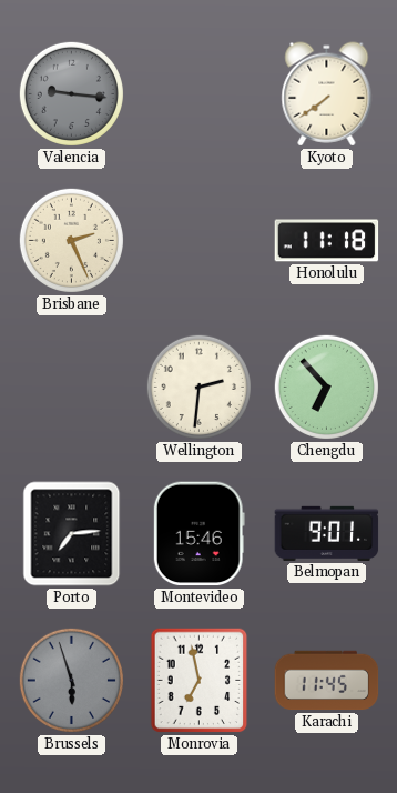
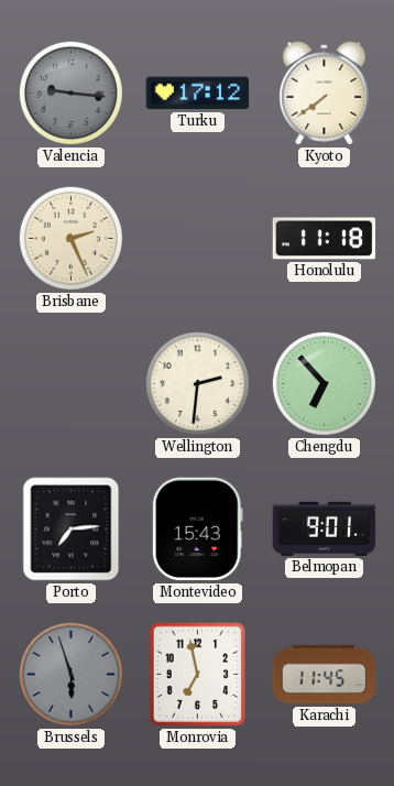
Turku: none -> 17:12 (198, 94)
Montevideo: 15:46 -> 15:43 (197, 530)
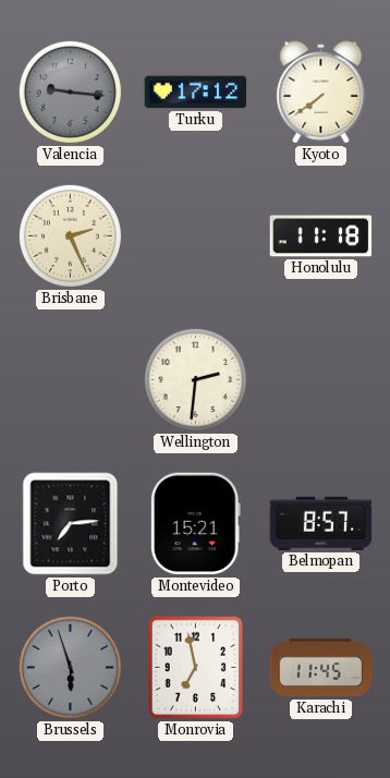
Chengdu: 6:53 -> none (324, 383)
Montevideo: 15:43 -> 15:21 (195, 524)
Belmopan: 9:01 -> 8:57 (321, 523)
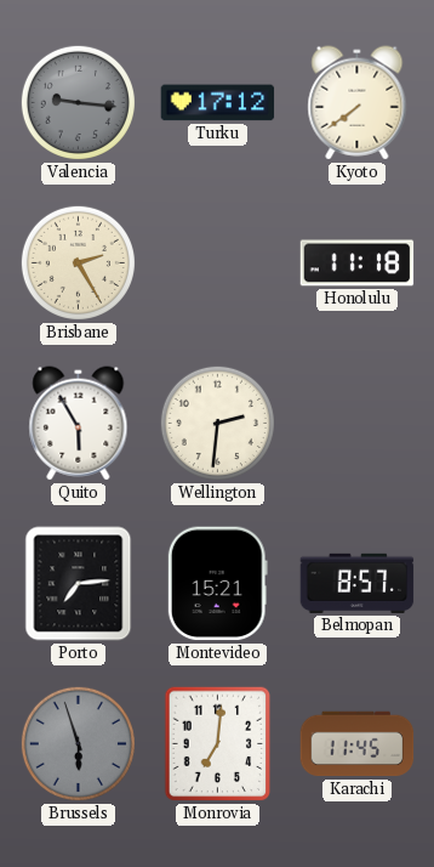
Brisbane: 2:26 -> 2:25 (78, 262)
Quito: none -> 5:55 (79, 424)
Monrovia: 6:58 -> 7:01 (218, 744)
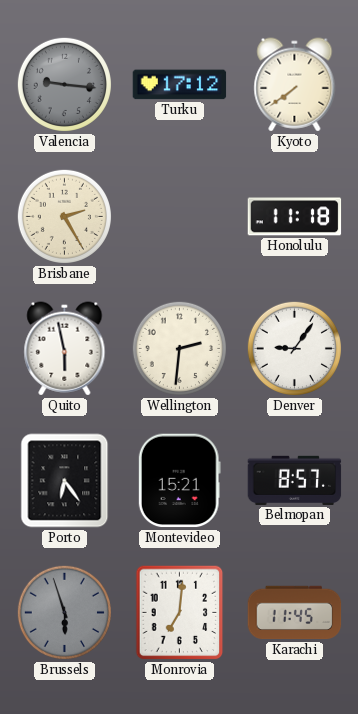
Quito: 5:55 -> 5:58 (65, 349)
Denver: none -> 9:06 (294, 348)
Porto: 7:14 -> 6:24 (65, 481)
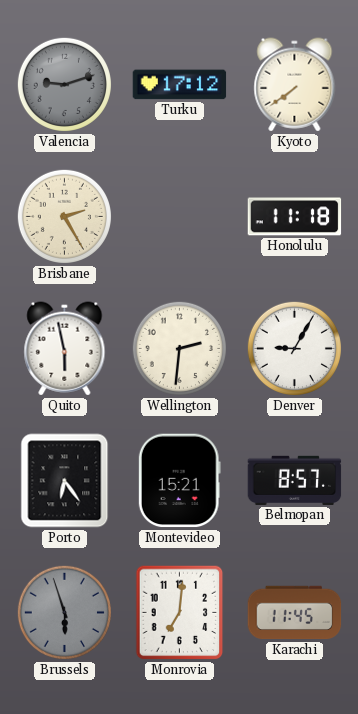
Valencia: 9:16 -> 9:12 (64, 84)
Denver: 9:06 -> 9:05 (294, 348)
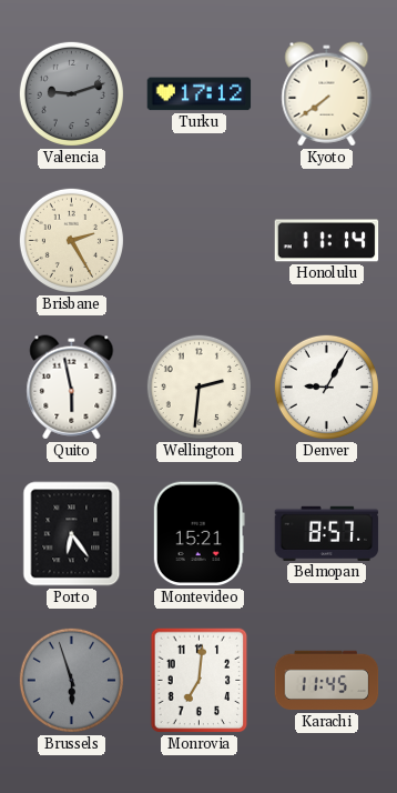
Honolulu: 11:18 -> 11:14 (327, 241)
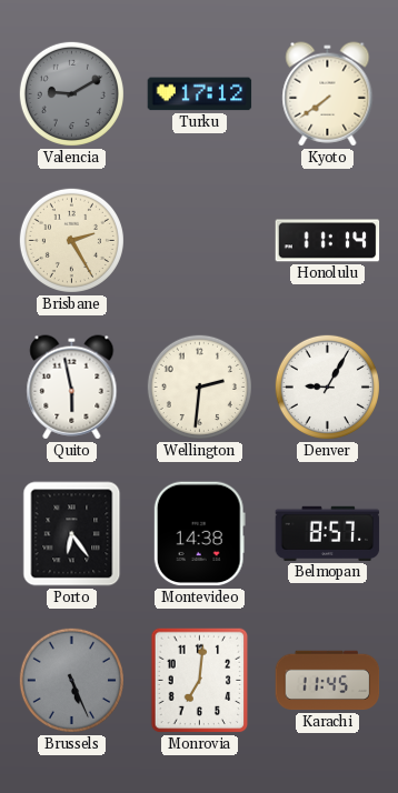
Valencia: 9:12 -> 9:10 (71, 93)
Montevideo: 15:21 -> 14:38 (199, 534)
Brussels: 5:57 -> 5:26 (71, 680)
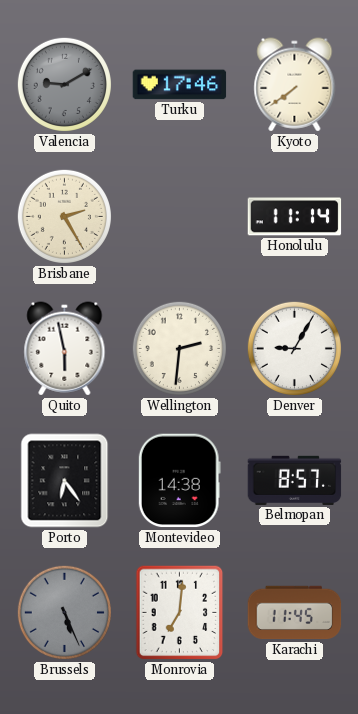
Turku: 17:12 -> 17:46 (180, 85)
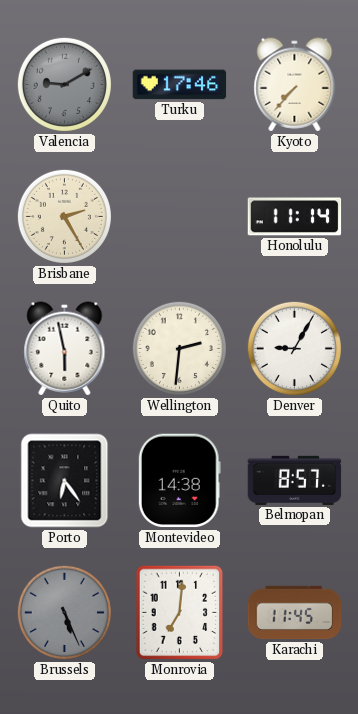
Kyoto: 7:39 -> 7:37 (295, 85)
